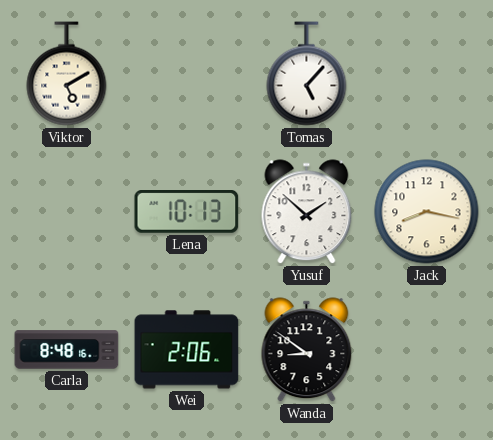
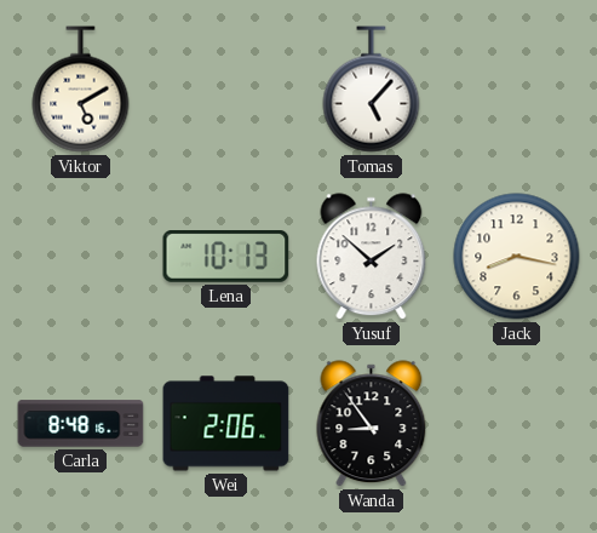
Wanda: 8:51 -> 8:54 (372, 424)
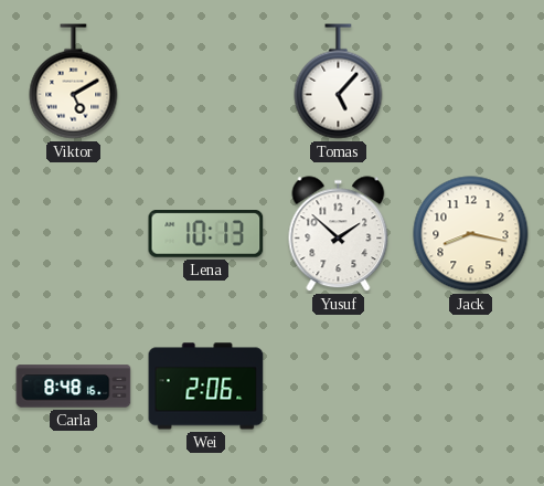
Wanda: 8:54 -> none (372, 424)
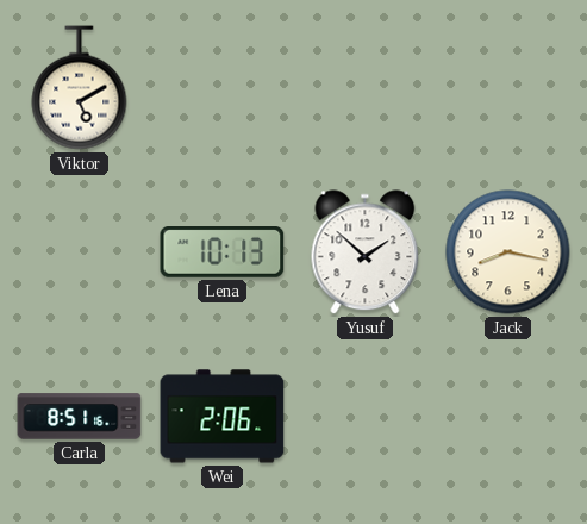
Tomas: 5:07 -> none (339, 82)
Carla: 8:48 -> 8:51 (80, 417)
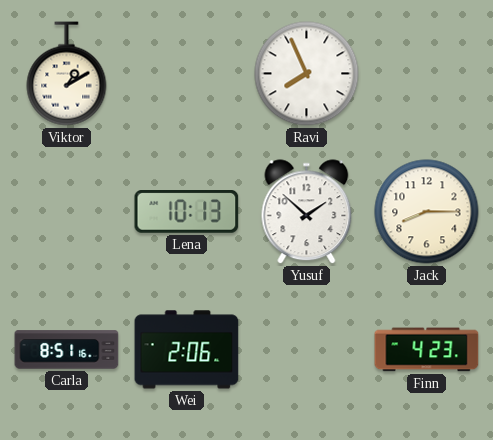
Viktor: 5:10 -> 1:10 (67, 74)
Ravi: none -> 7:56 (307, 74)
Jack: 8:17 -> 8:15 (427, 212)
Finn: none -> 4:23 (427, 350)
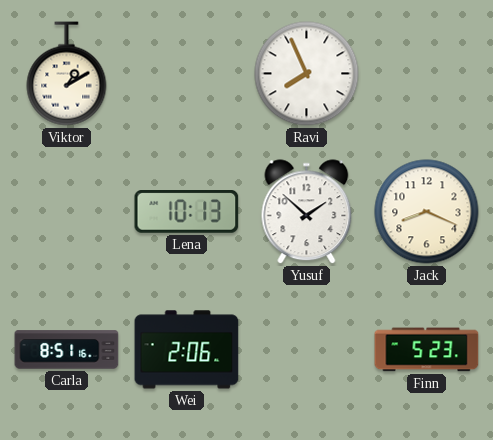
Jack: 8:15 -> 8:19 (427, 212)
Finn: 4:23 -> 5:23 (427, 350)
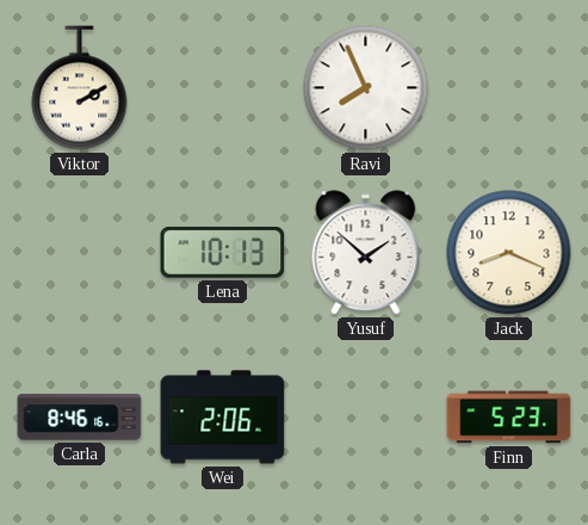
Viktor: 1:10 -> 2:10 (80, 88)
Carla: 8:51 -> 8:46 (80, 418)
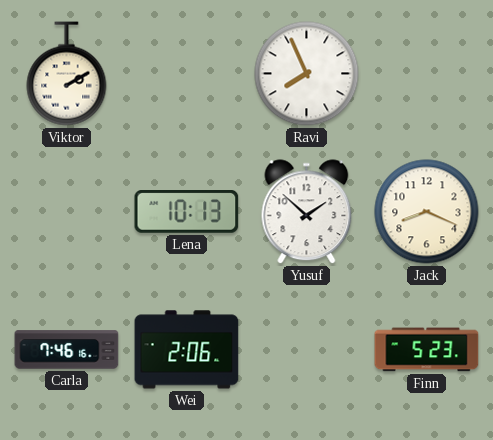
Carla: 8:46 -> 7:46 (67, 350)
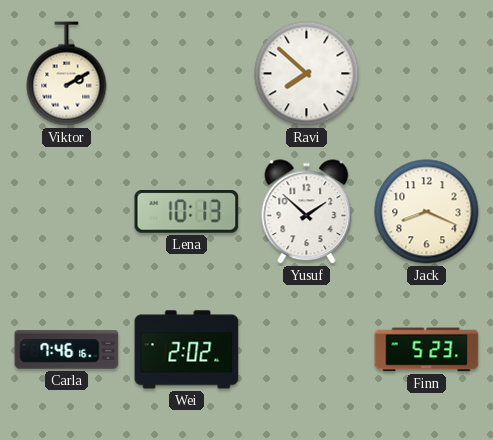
Ravi: 7:56 -> 7:52 (307, 74)
Wei: 2:06 -> 2:02 (187, 350)
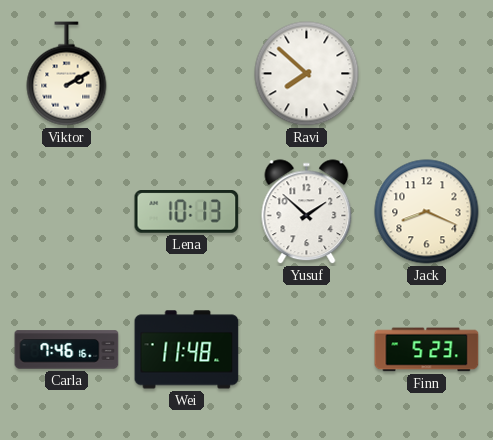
Wei: 2:02 -> 11:48 (187, 350)
